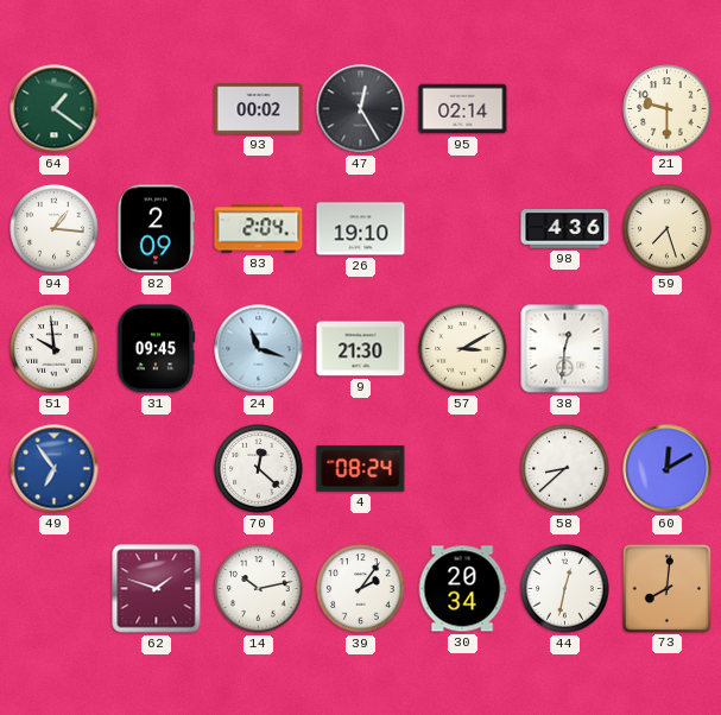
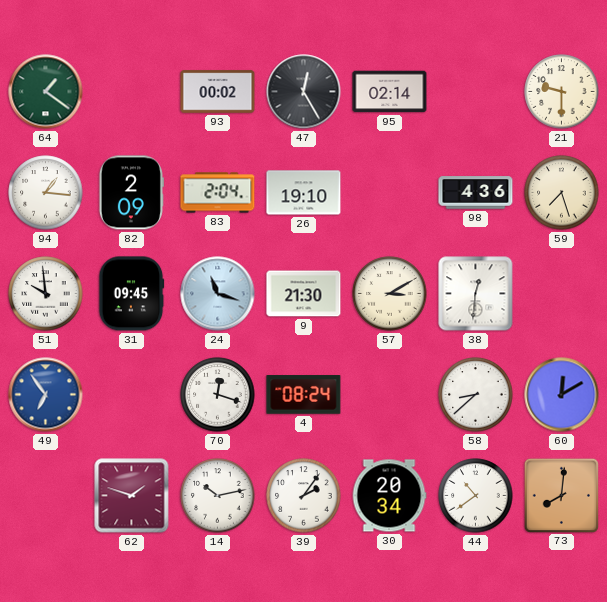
70: 12:22 -> 12:18 (218, 395)
44: 12:32 -> 10:39 (476, 496)
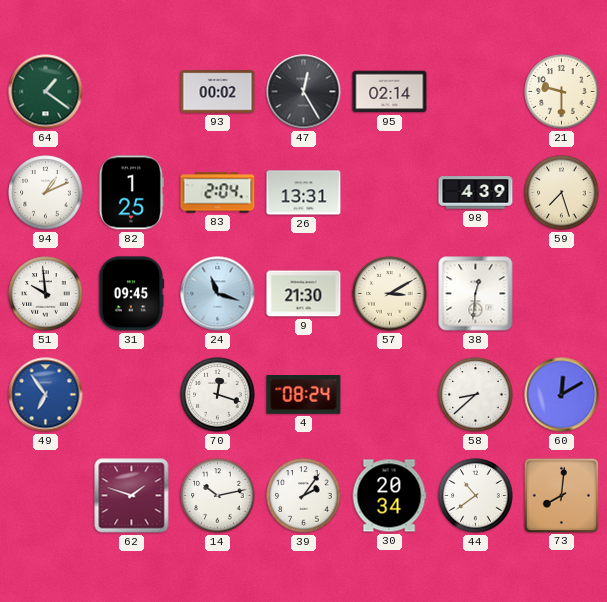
94: 1:16 -> 1:11 (46, 193)
82: 2:09 -> 1:25 (131, 193)
26: 19:10 -> 13:31 (304, 193)
98: 4:36 -> 4:39 (476, 193)
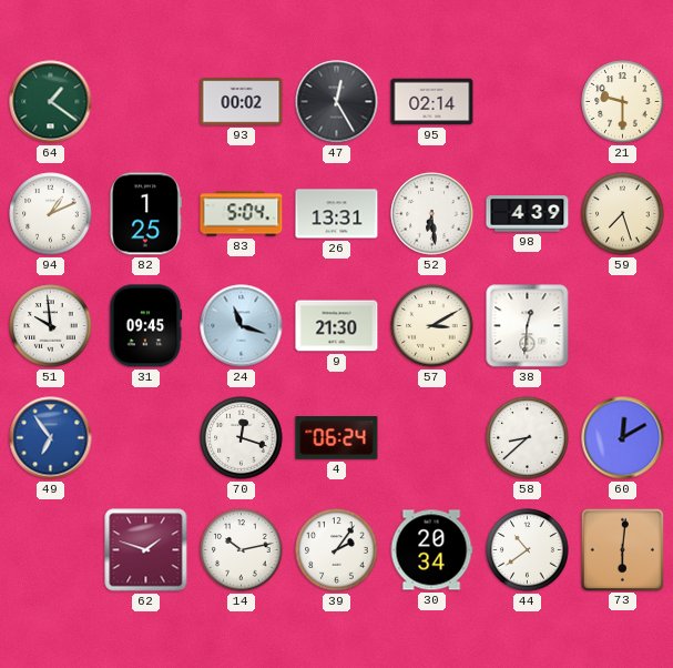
83: 2:04 -> 5:04 (242, 214)
52: none -> 6:29 (432, 214)
4: 08:24 -> 06:24 (337, 438)
73: 8:01 -> 6:01 (622, 549)
